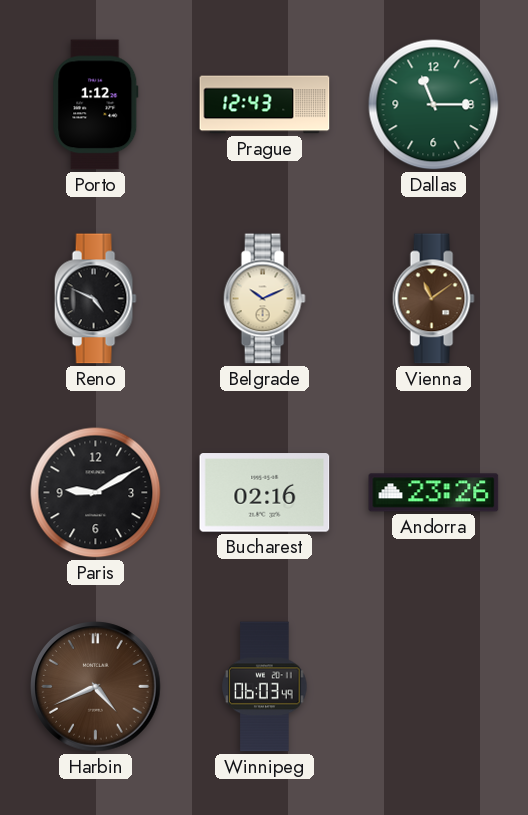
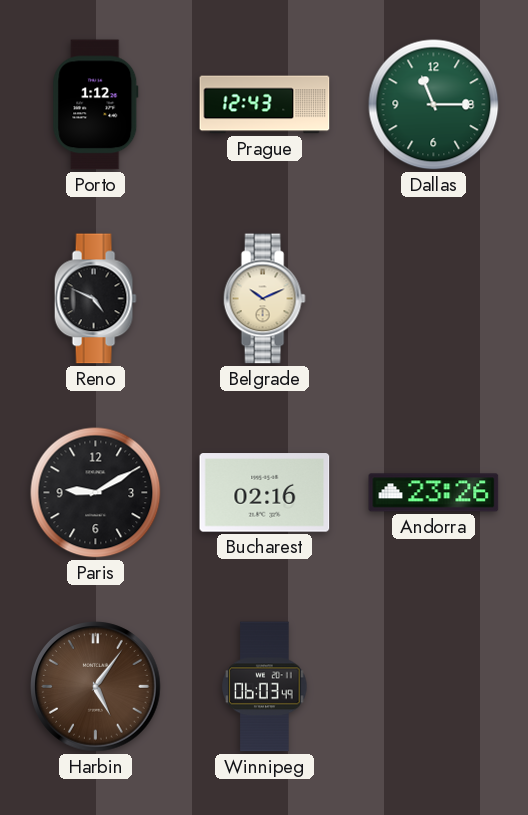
Vienna: 11:09 -> none (433, 299)
Harbin: 4:41 -> 5:06 (96, 687)
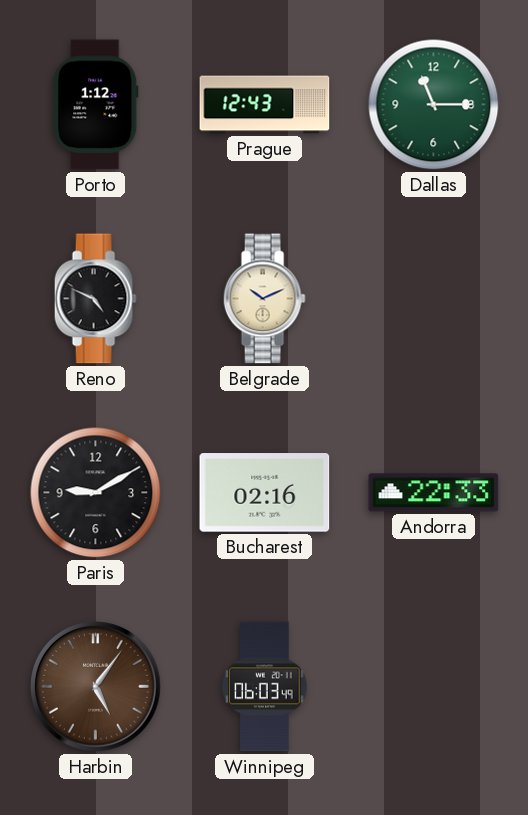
Andorra: 23:26 -> 22:33 (434, 493)
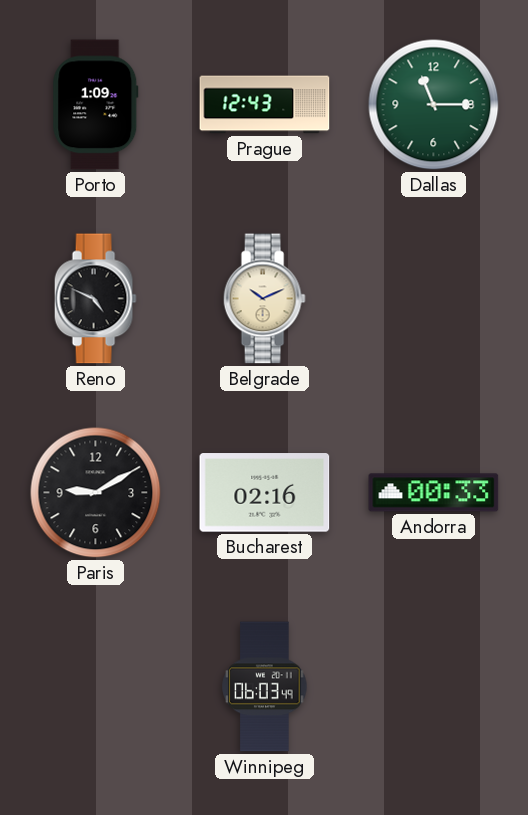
Porto: 1:12 -> 1:09 (96, 105)
Andorra: 22:33 -> 00:33 (434, 493)
Harbin: 5:06 -> none (96, 687)
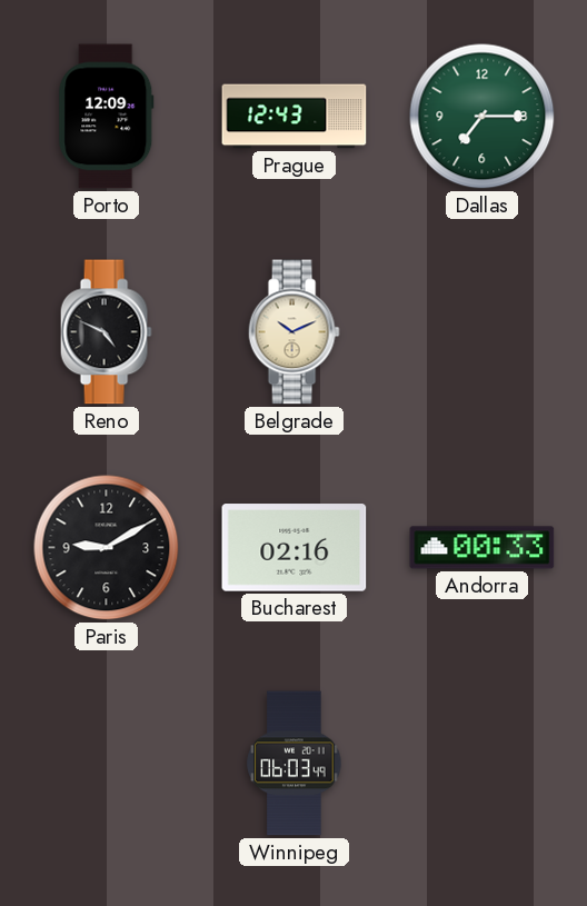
Porto: 1:09 -> 12:09 (107, 117)
Dallas: 11:15 -> 7:15 (482, 117)
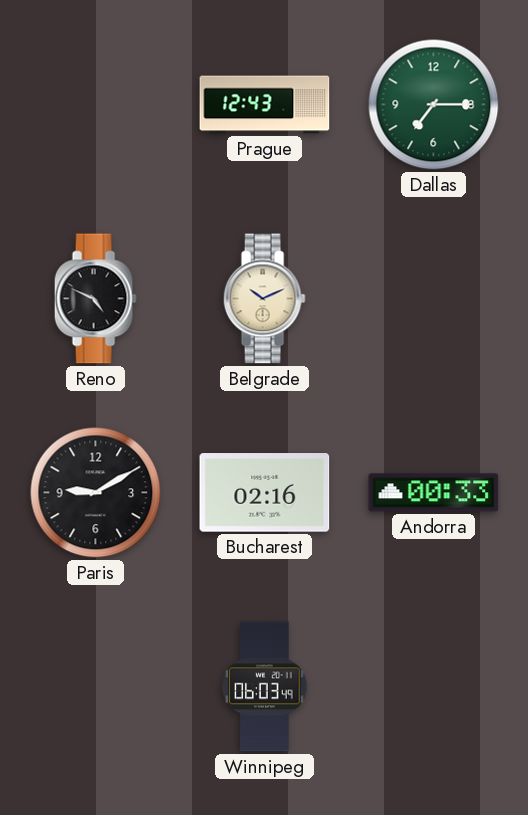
Porto: 12:09 -> none (107, 117)
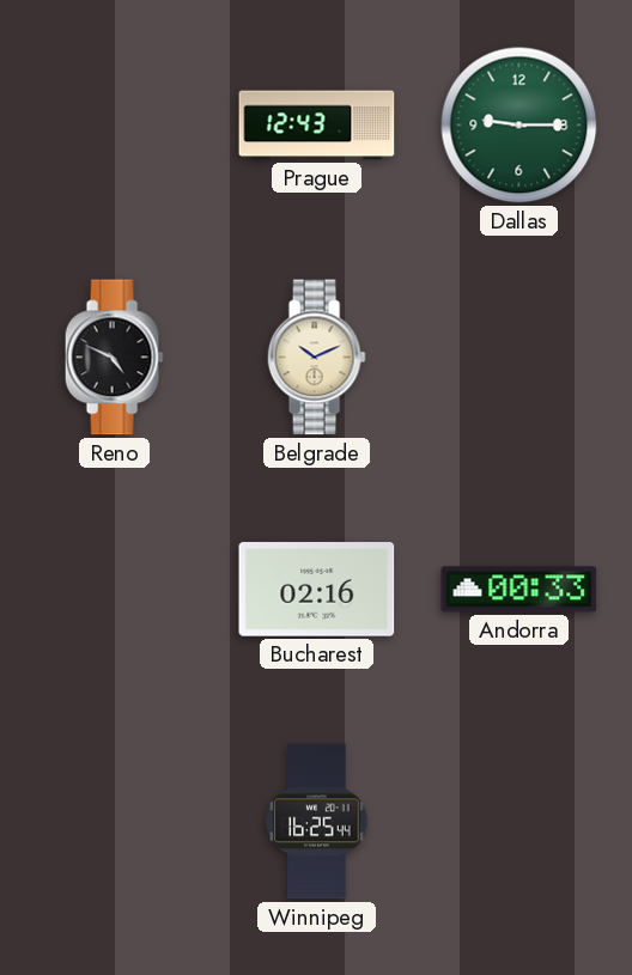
Dallas: 7:15 -> 9:15 (519, 126)
Paris: 9:10 -> none (96, 493)
Winnipeg: 06:03 -> 16:25 (317, 822)
